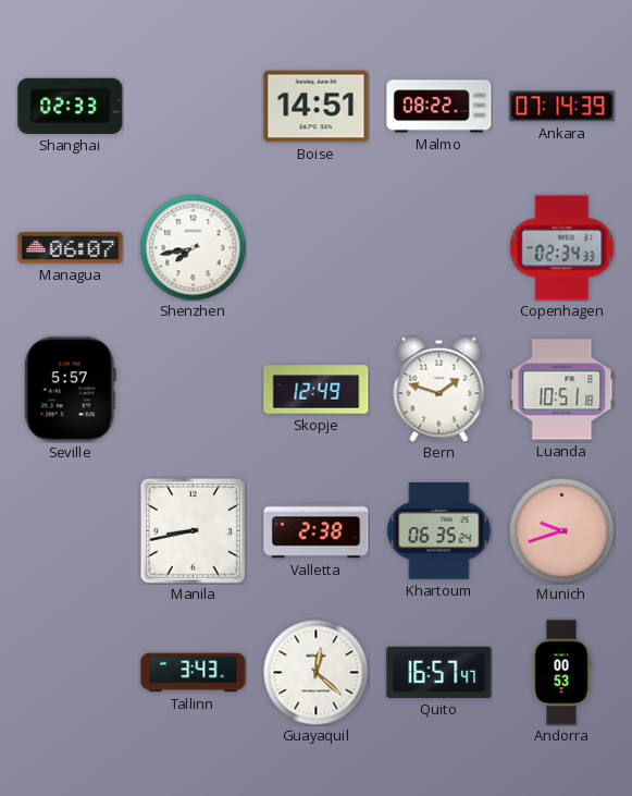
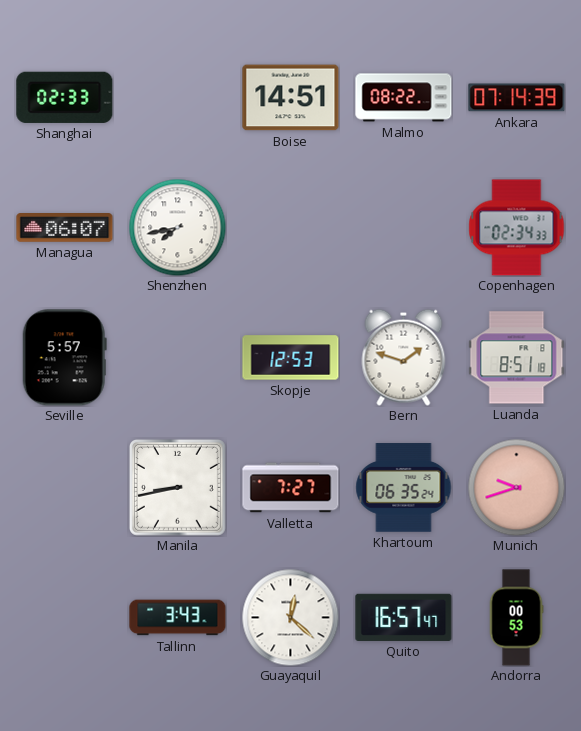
Skopje: 12:49 -> 12:53 (291, 358)
Luanda: 10:51 -> 8:51 (517, 358)
Valletta: 2:38 -> 7:27 (291, 488)
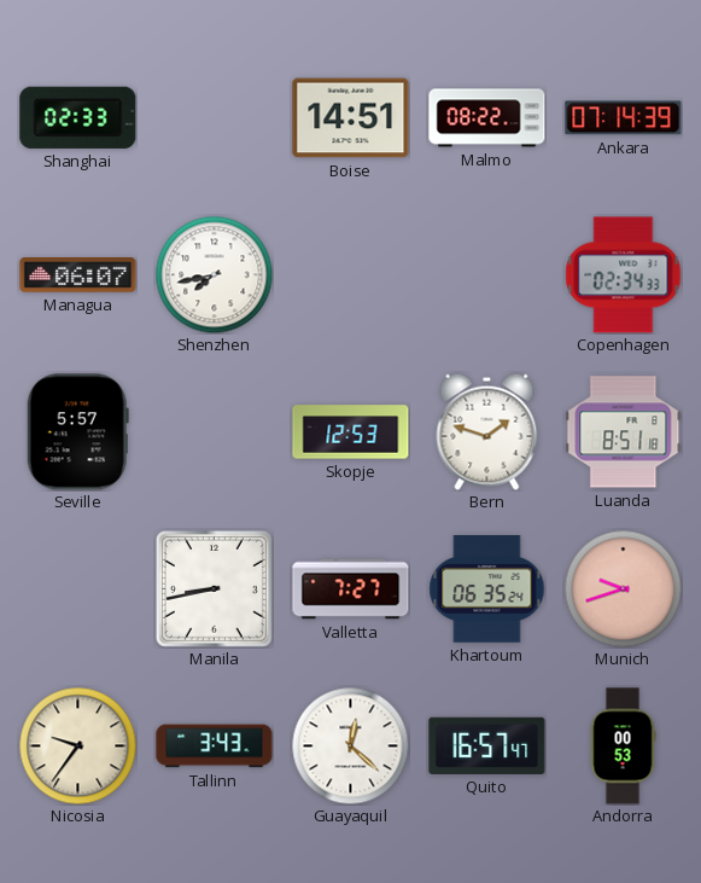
Nicosia: none -> 9:36 (77, 745)
